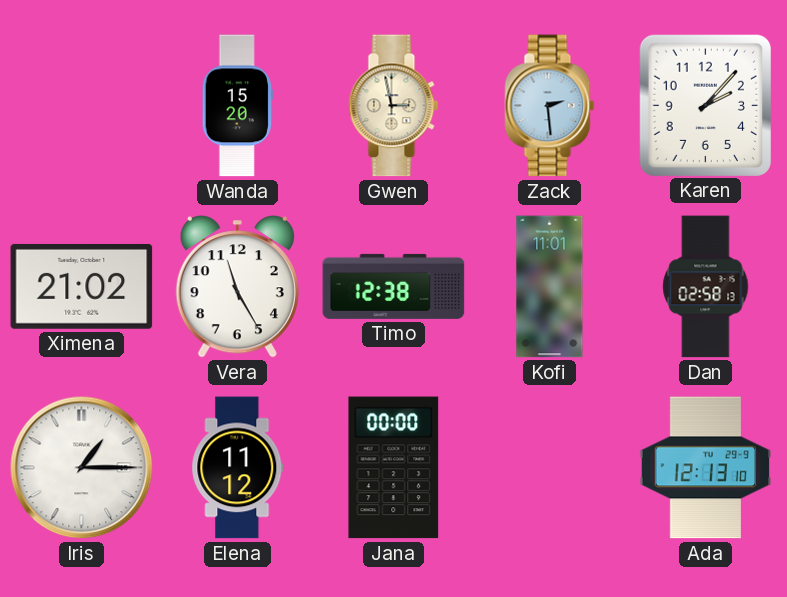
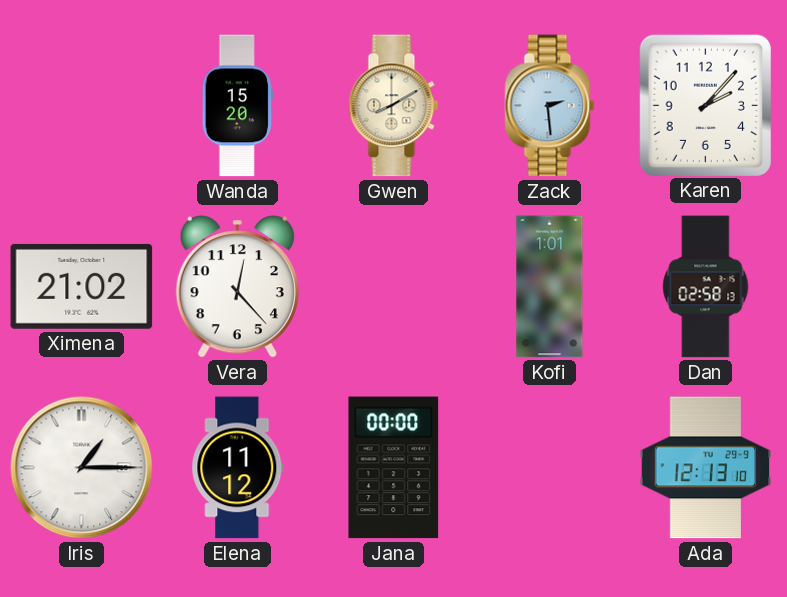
Gwen: 2:58 -> 8:10 (394, 106)
Vera: 11:25 -> 12:23 (237, 287)
Timo: 12:38 -> none (394, 286)
Kofi: 11:01 -> 1:01 (550, 287)
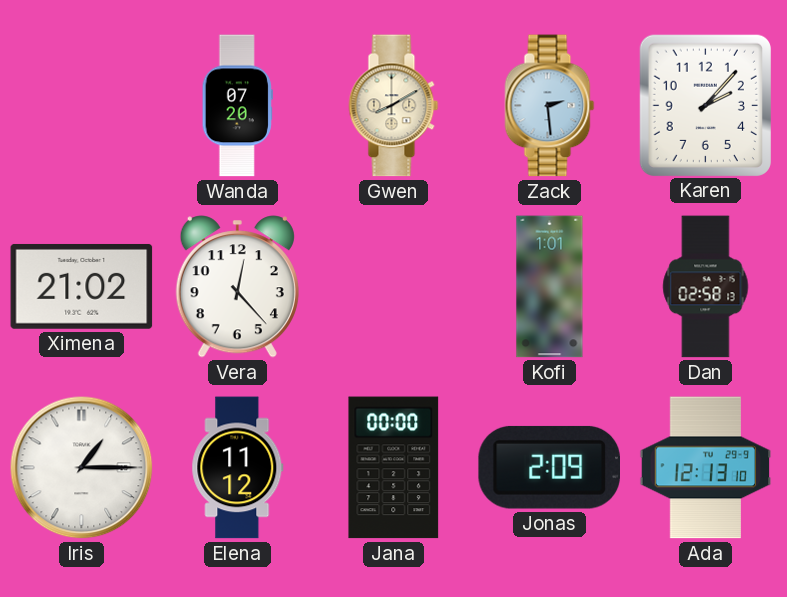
Wanda: 15:20 -> 07:20 (237, 106)
Jonas: none -> 2:09 (549, 467)
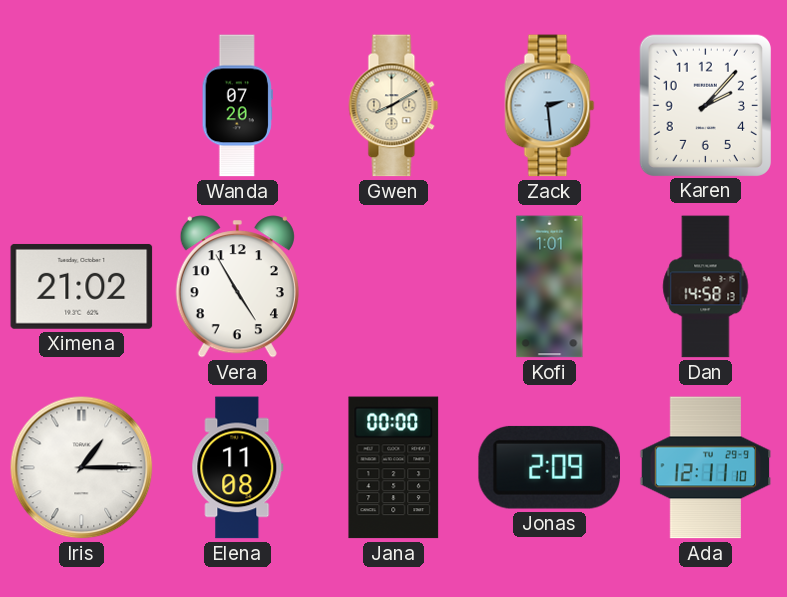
Vera: 12:23 -> 4:55 (237, 287)
Dan: 02:58 -> 14:58 (706, 287)
Elena: 11:12 -> 11:08 (238, 468)
Ada: 12:13 -> 12:11 (706, 468)
